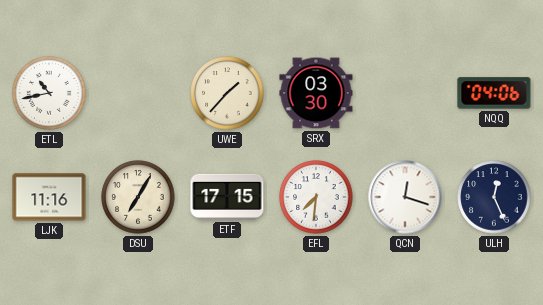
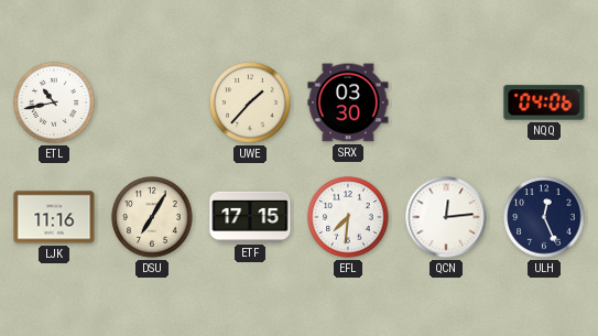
QCN: 12:18 -> 12:14 (446, 217)
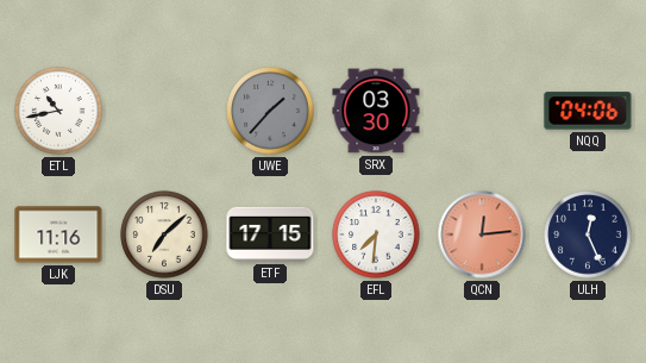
UWE dial: cream -> grey (270, 111)
DSU: 7:05 -> 7:08 (164, 234)
QCN dial: white -> salmon (482, 234)
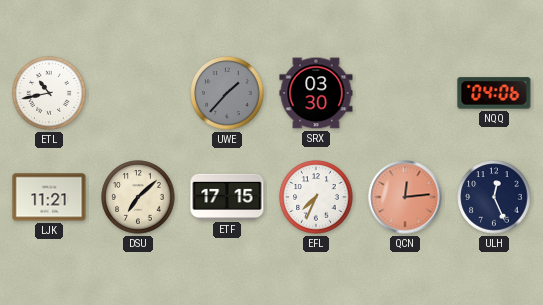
LJK: 11:16 -> 11:21 (49, 197)
EFL: 7:31 -> 7:34 (316, 197)
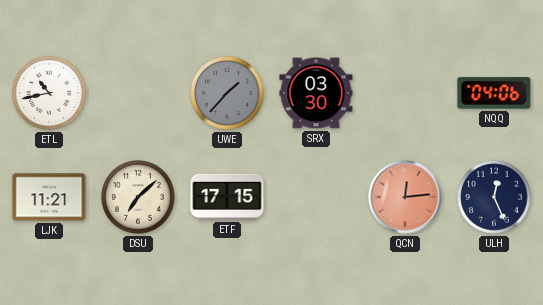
EFL: 7:34 -> none (316, 197)
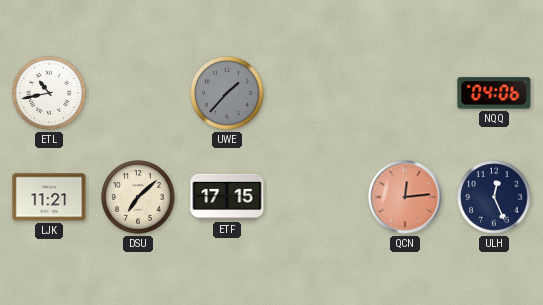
SRX: 03:30 -> none (316, 93)
